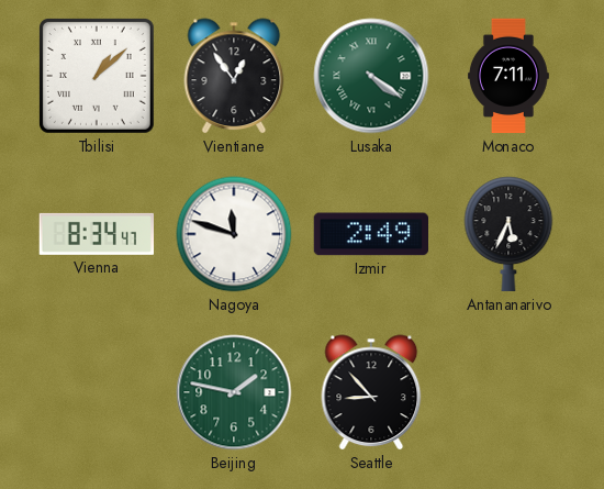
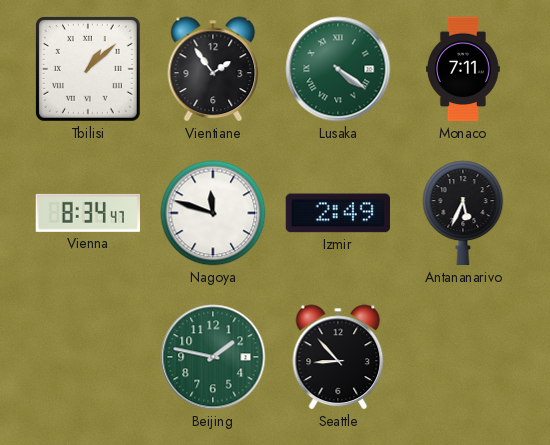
Vientiane: 12:54 -> 1:54 (213, 69)
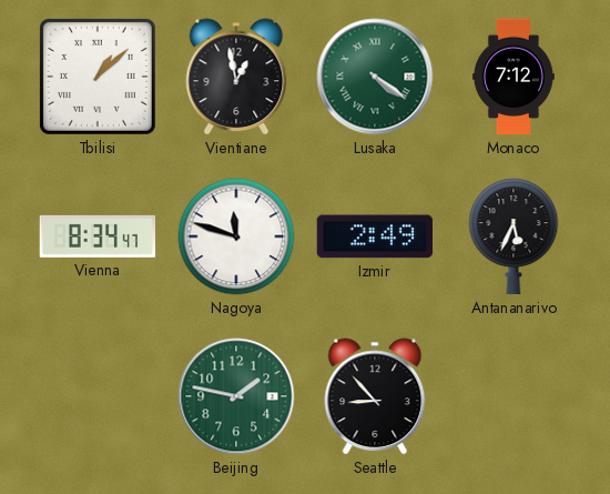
Vientiane: 1:54 -> 12:58 (236, 77)
Monaco: 7:11 -> 7:12 (514, 77)
